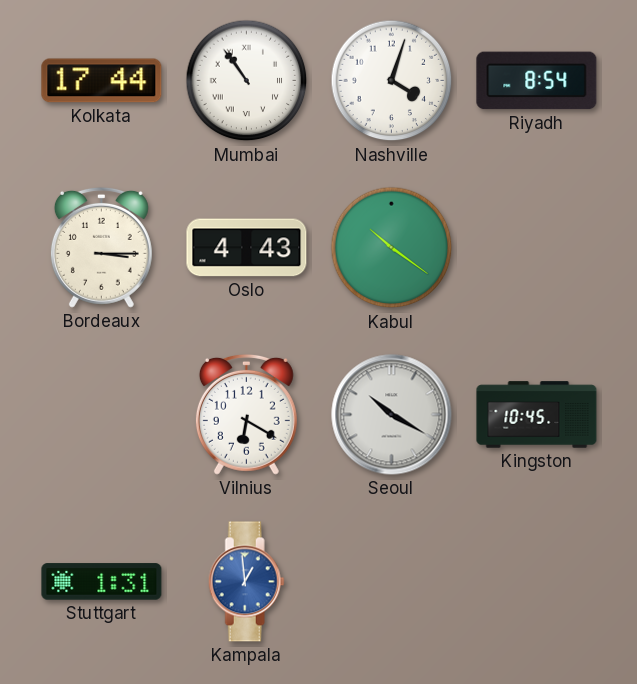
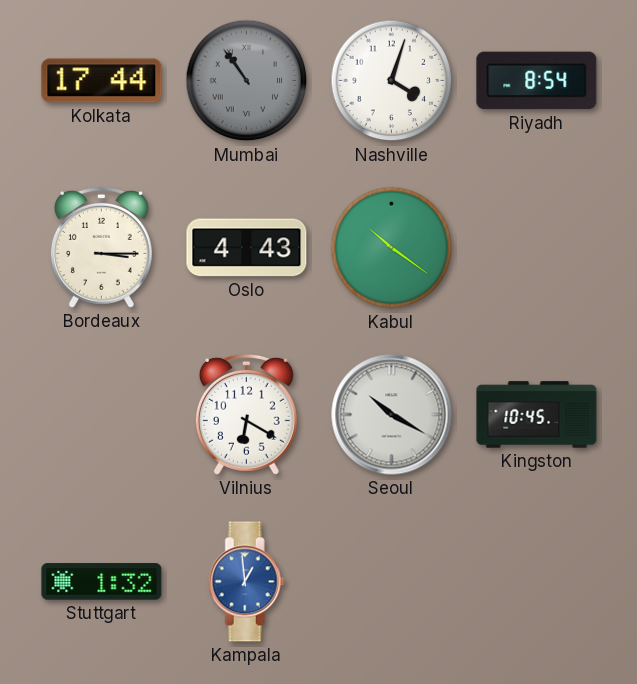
Mumbai dial: white -> grey (247, 81)
Stuttgart: 1:31 -> 1:32 (102, 582)
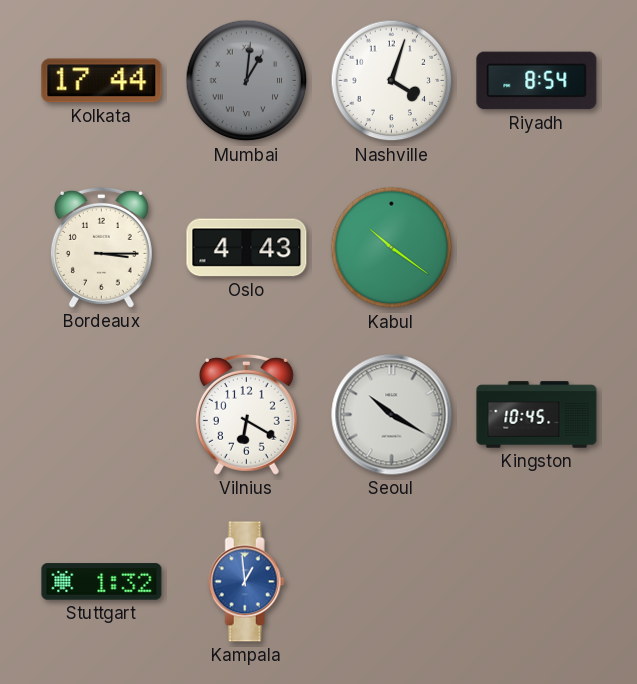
Mumbai: 10:54 -> 1:01 (247, 81)
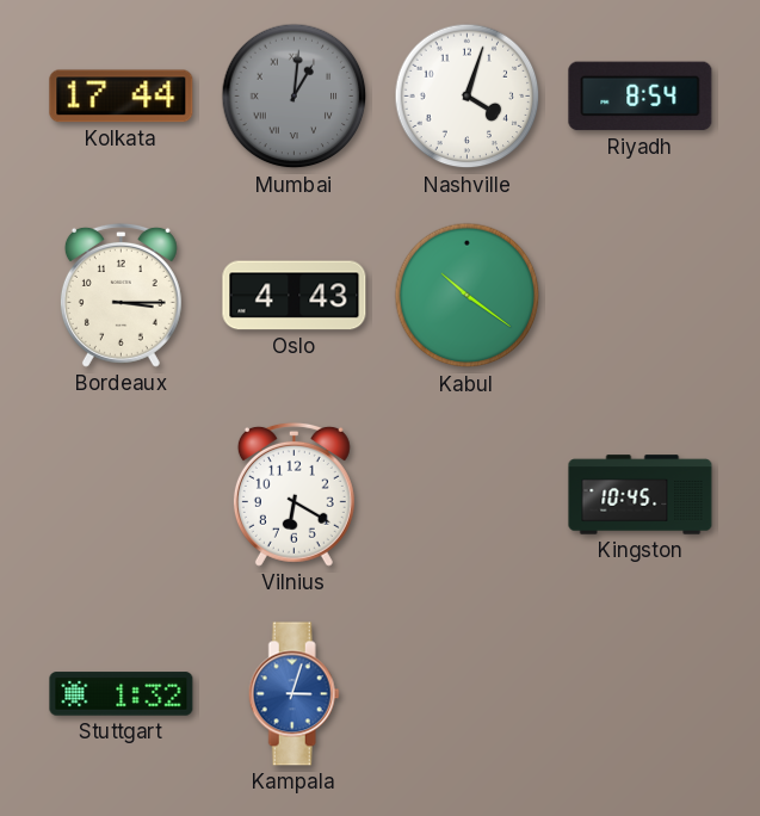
Seoul: 10:20 -> none (392, 415)
Kampala: 12:59 -> 3:03 (294, 694)
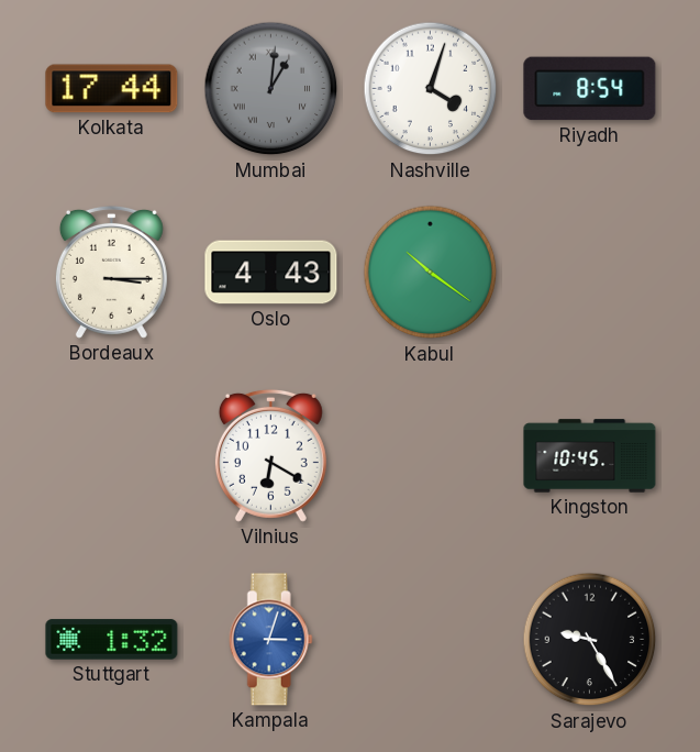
Sarajevo: none -> 9:25 (590, 640)
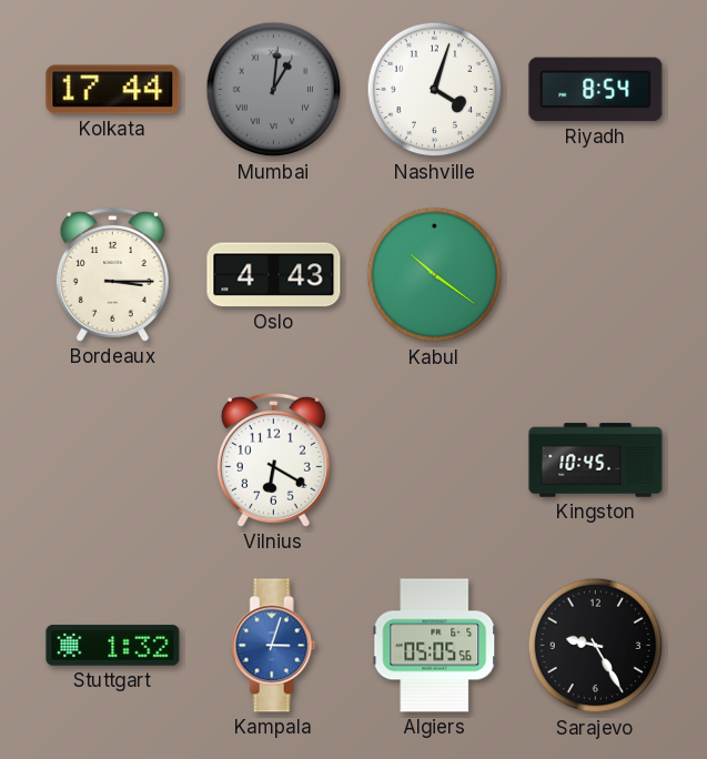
Algiers: none -> 05:05 (435, 646)
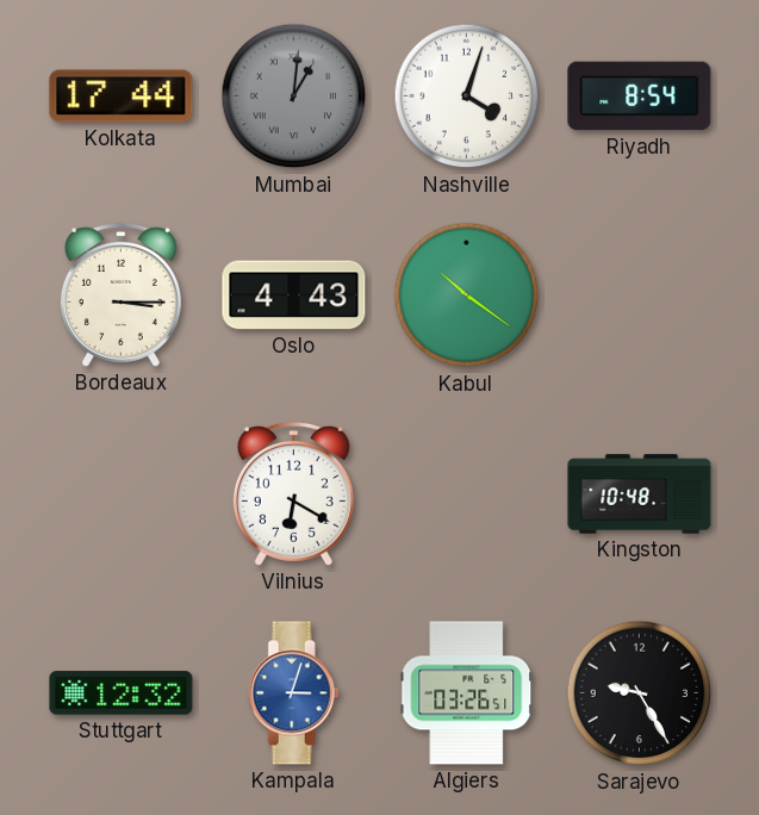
Kingston: 10:45 -> 10:48 (640, 494)
Stuttgart: 1:32 -> 12:32 (122, 693)
Algiers: 05:05 -> 03:26 (467, 693)
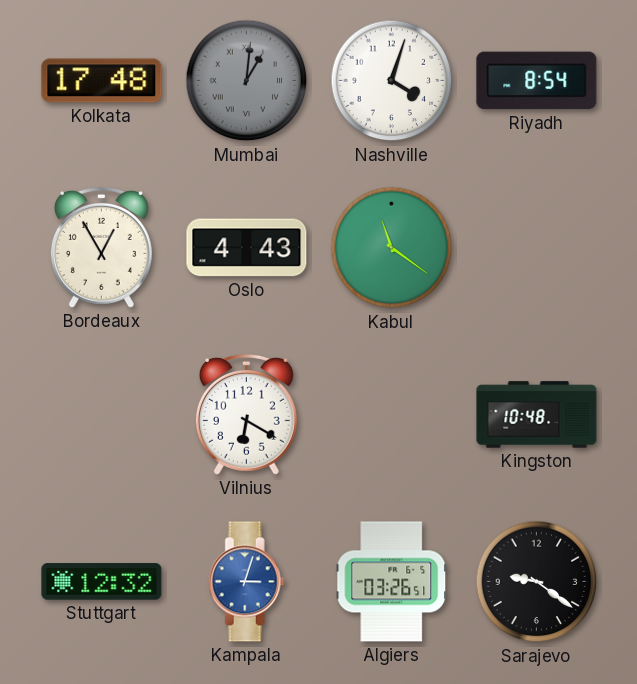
Kolkata: 17:44 -> 17:48 (102, 81)
Bordeaux: 3:15 -> 12:55 (101, 247)
Kabul: 10:21 -> 11:21 (392, 248)
Sarajevo: 9:25 -> 9:21 (537, 582)
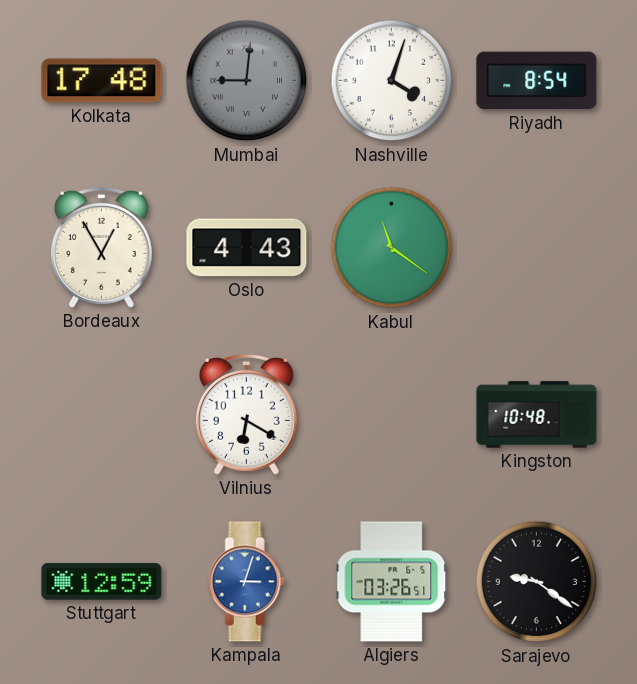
Mumbai: 1:01 -> 9:01 (247, 81)
Stuttgart: 12:32 -> 12:59 (102, 582)
